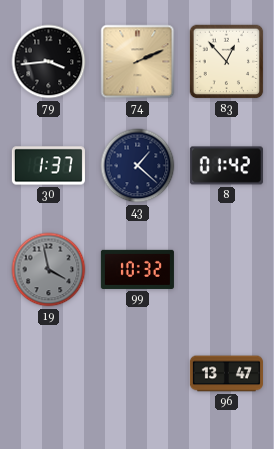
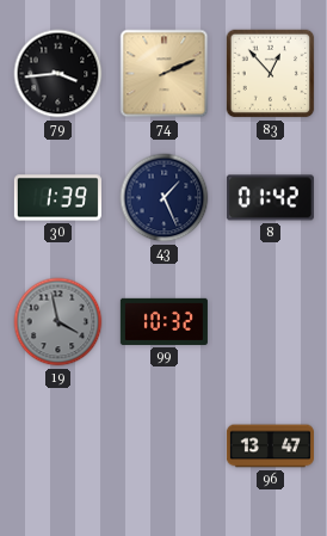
30: 1:37 -> 1:39 (57, 198)
43: 1:22 -> 1:26 (165, 198)
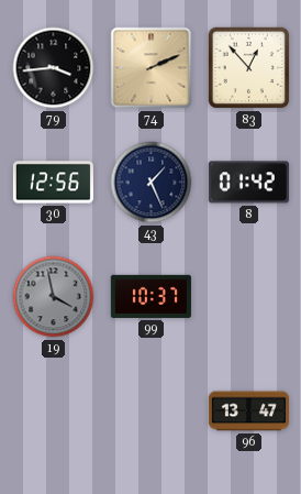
30: 1:39 -> 12:56 (53, 183)
99: 10:32 -> 10:37 (150, 296)
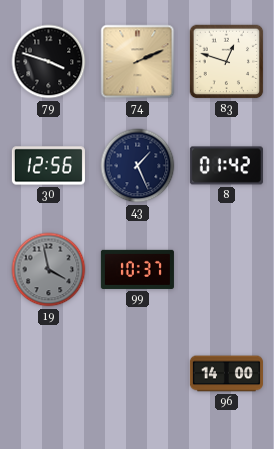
79: 3:44 -> 3:48 (49, 62)
83: 12:53 -> 12:48 (227, 62)
96: 13:47 -> 14:00 (226, 374)
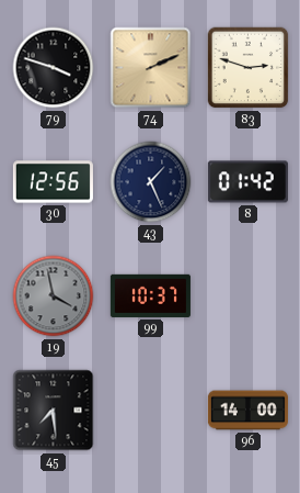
83: 12:48 -> 2:48 (249, 68)
45: none -> 7:29 (54, 411)
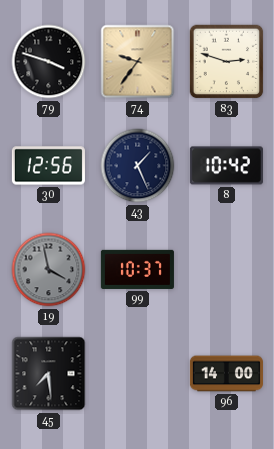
74: 2:11 -> 9:36 (138, 62)
8: 01:42 -> 10:42 (226, 166)
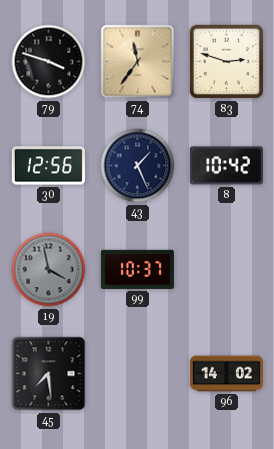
74: 9:36 -> 11:36 (138, 62)
96: 14:00 -> 14:02 (226, 374)
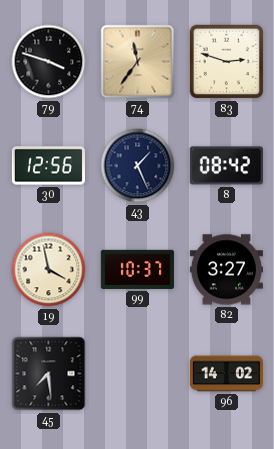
8: 10:42 -> 08:42 (226, 166)
19 dial: grey -> cream (49, 270)
82: none -> 3:27 (226, 270)
